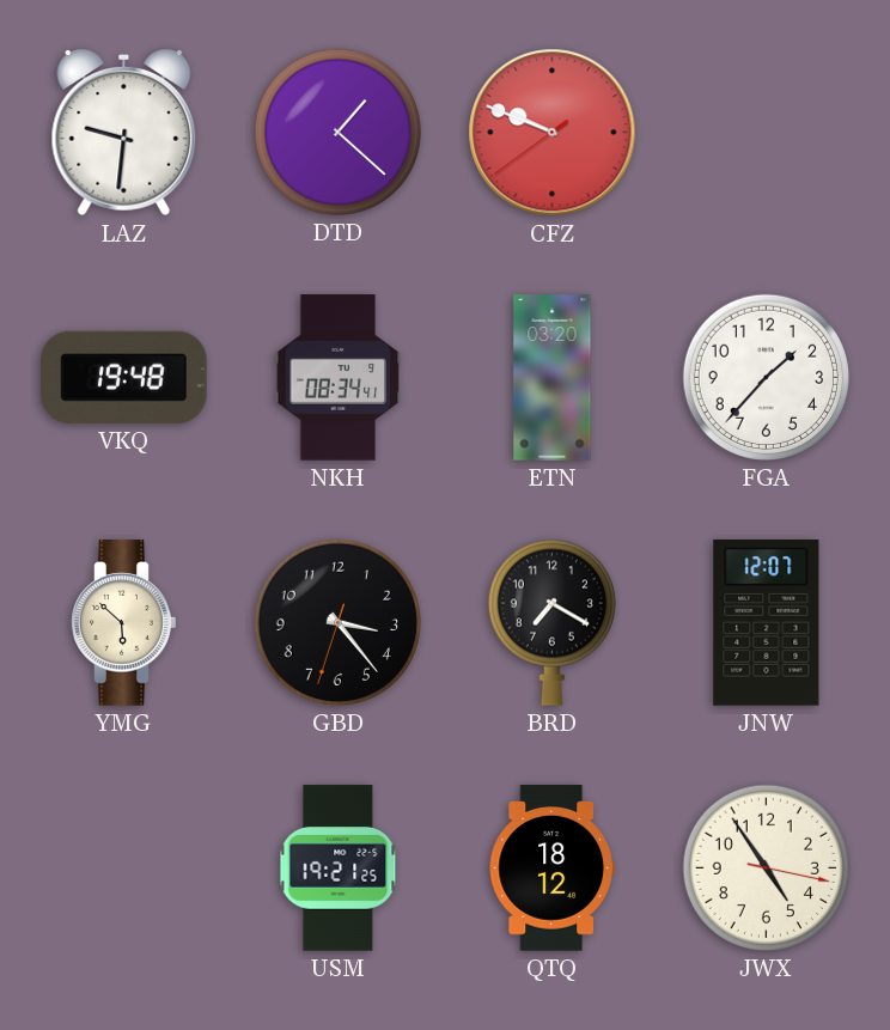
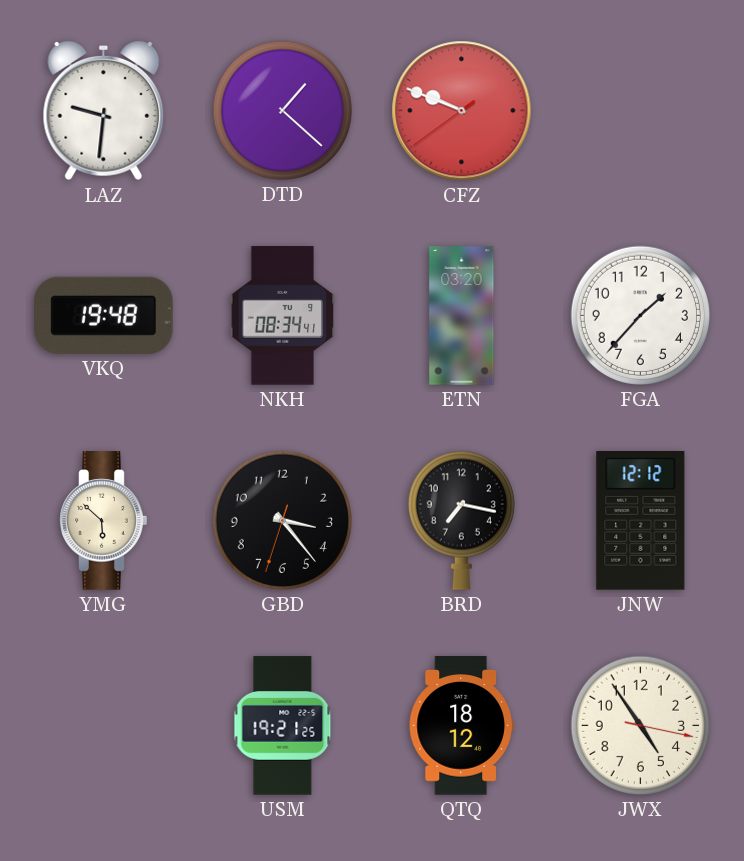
BRD: 7:20 -> 7:17 (461, 520)
JNW: 12:07 -> 12:12 (641, 521)
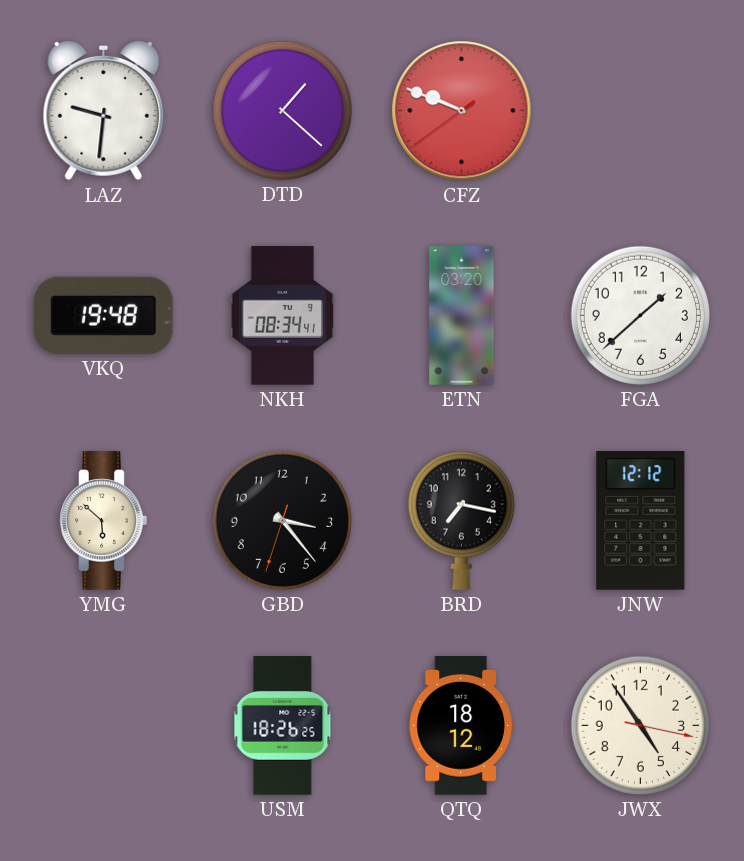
FGA: 1:37 -> 1:38 (640, 315)
USM: 19:21 -> 18:26 (283, 726)
